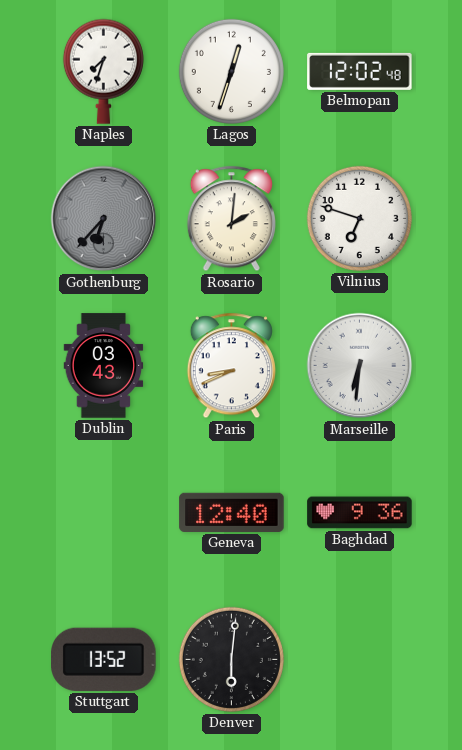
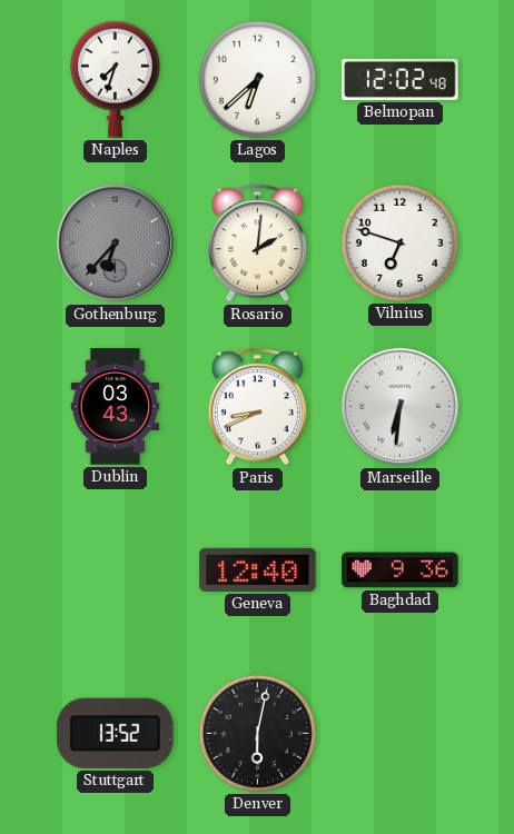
Lagos: 12:33 -> 6:38 (257, 79)
Denver: 6:01 -> 6:02 (257, 733)
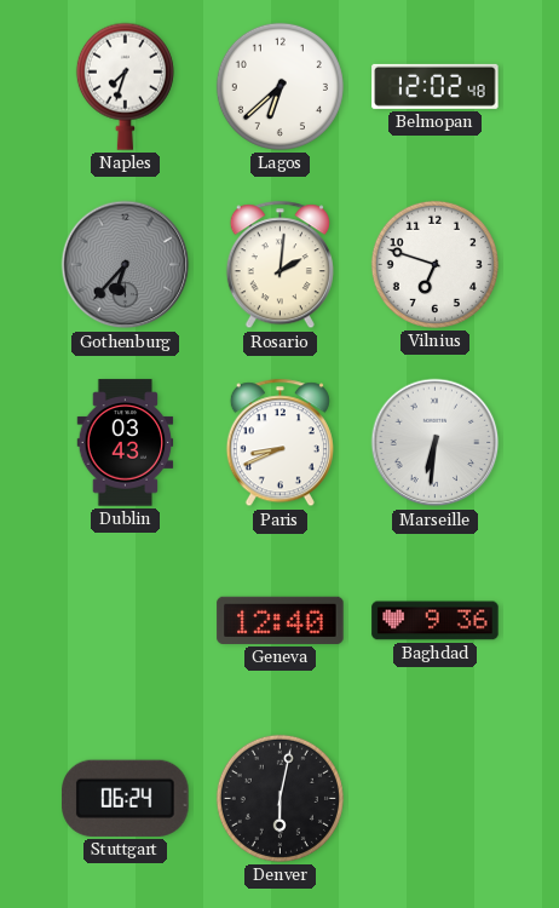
Stuttgart: 13:52 -> 06:24 (126, 798)
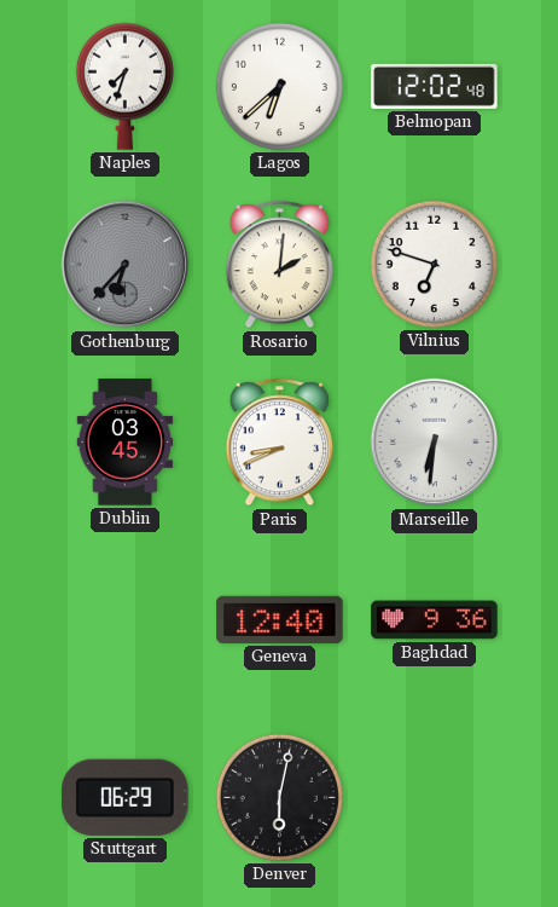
Dublin: 03:43 -> 03:45 (126, 443)
Stuttgart: 06:24 -> 06:29 (126, 797)
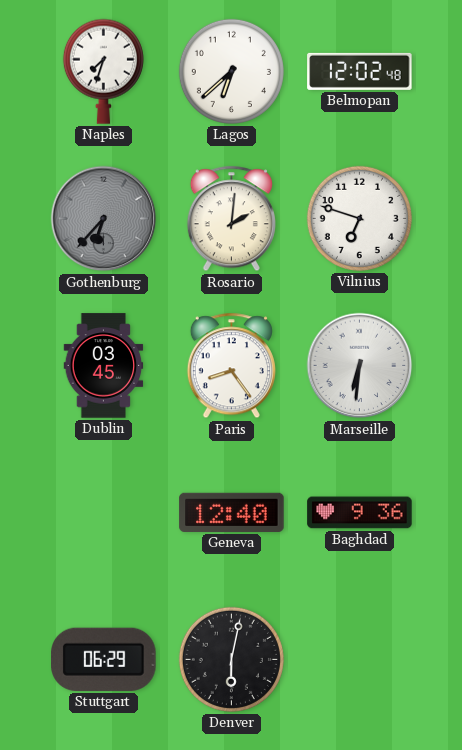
Paris: 8:41 -> 8:24 (231, 366)
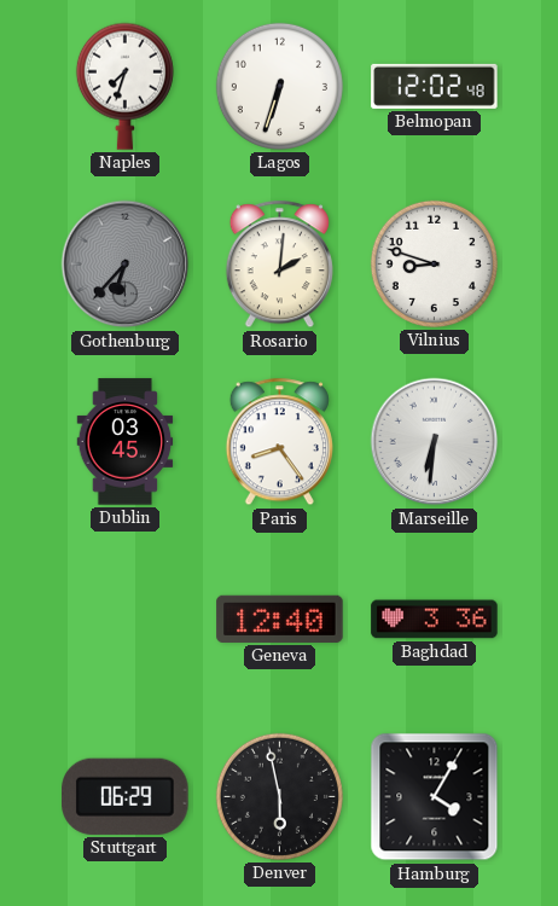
Lagos: 6:38 -> 6:33 (279, 86)
Vilnius: 6:48 -> 8:48 (434, 263)
Baghdad: 9:36 -> 3:36 (435, 620)
Denver: 6:02 -> 5:58 (279, 796)
Hamburg: none -> 4:05 (435, 797)
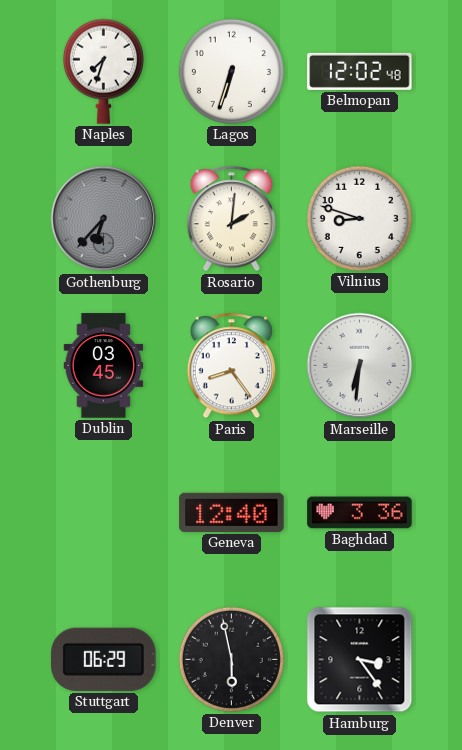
Hamburg: 4:05 -> 3:24 (360, 660)
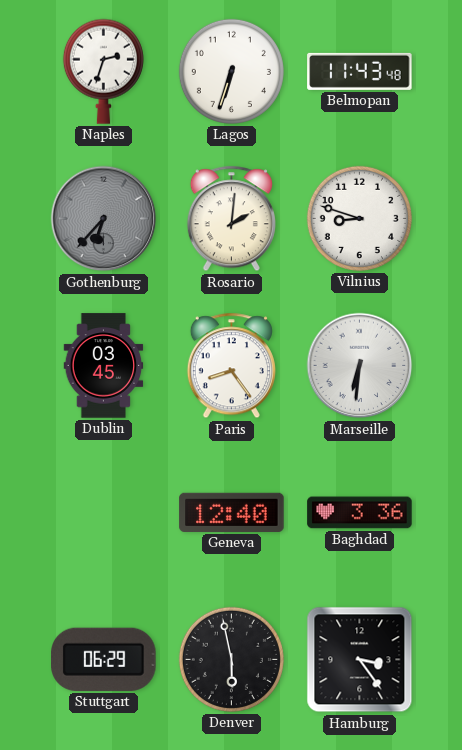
Naples: 7:33 -> 2:33 (103, 71)
Belmopan: 12:02 -> 11:43 (360, 71)
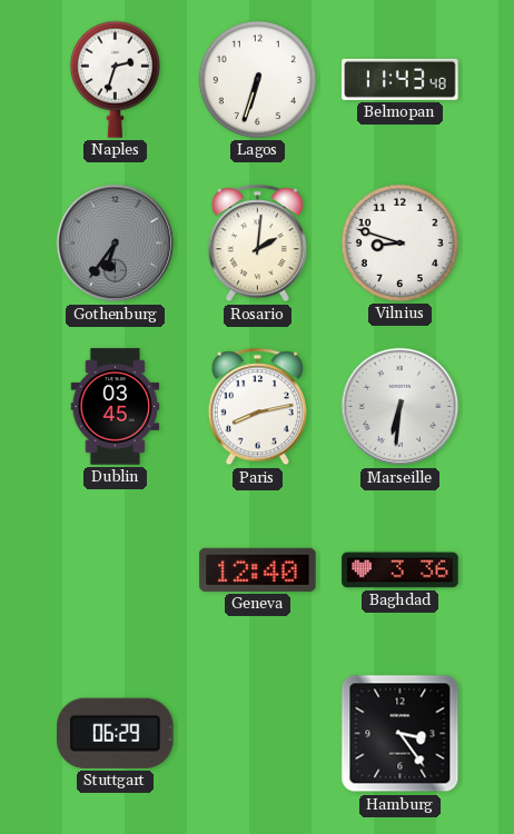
Gothenburg: 6:37 -> 6:36 (116, 244)
Paris: 8:24 -> 8:13 (257, 407)
Denver: 5:58 -> none (231, 659)
